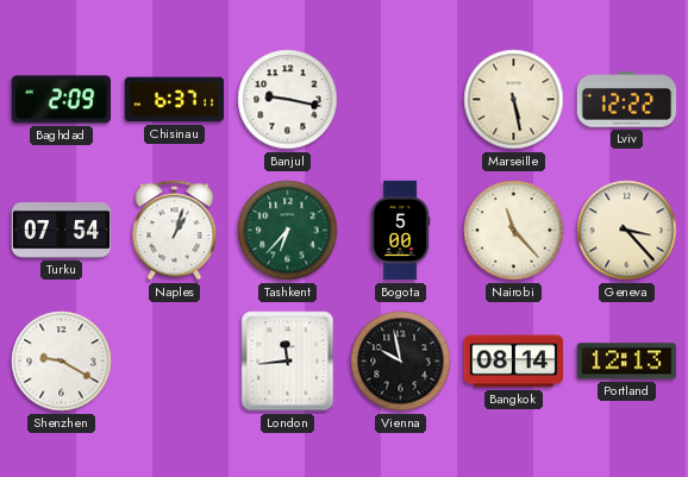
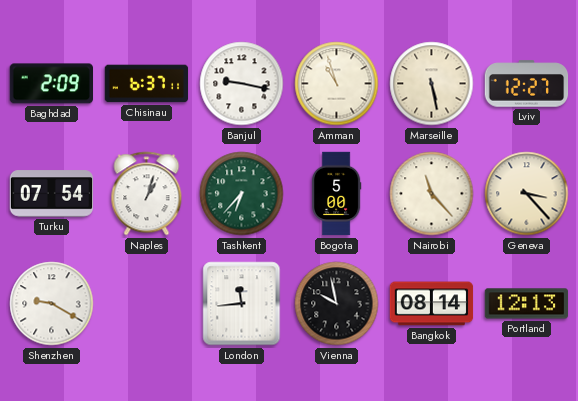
Amman: none -> 10:57 (337, 84)
Lviv: 12:22 -> 12:27 (527, 84)
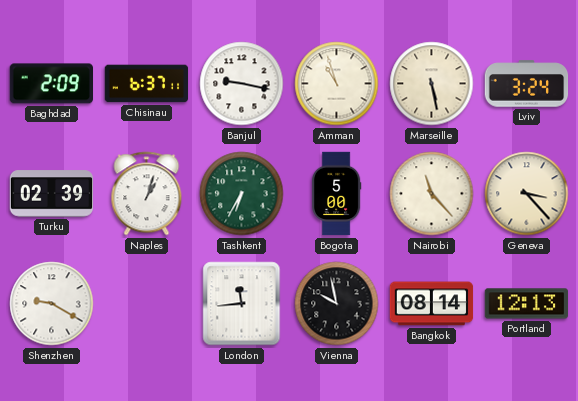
Lviv: 12:27 -> 3:24 (527, 84)
Turku: 07:54 -> 02:39 (52, 194)
Tashkent: 6:37 -> 6:35 (242, 194)
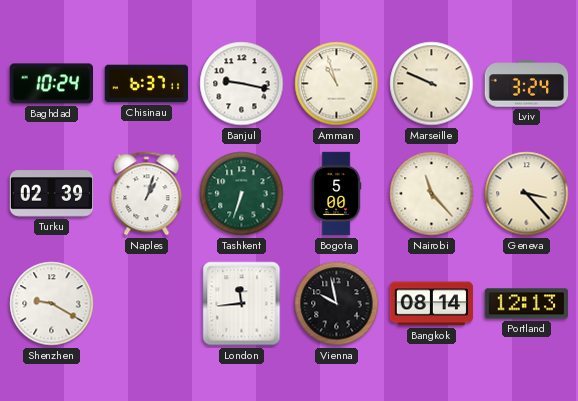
Baghdad: 2:09 -> 10:24 (51, 84)
Marseille: 5:28 -> 9:49 (432, 84)
Tashkent: 6:35 -> 6:33 (242, 194)
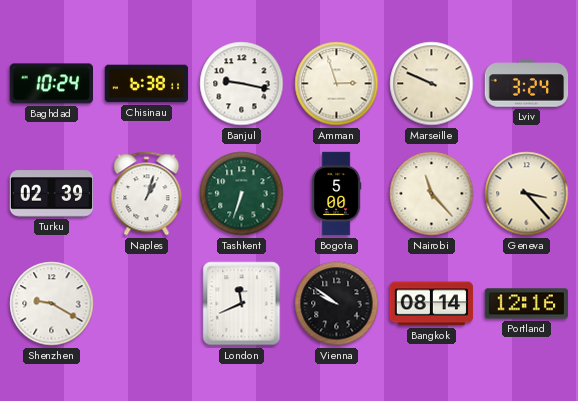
Chisinau: 6:37 -> 6:38 (147, 84)
Amman: 10:57 -> 2:57 (337, 84)
London: 11:44 -> 11:41 (242, 304)
Vienna: 9:58 -> 9:51 (337, 304)
Portland: 12:13 -> 12:16 (527, 304)
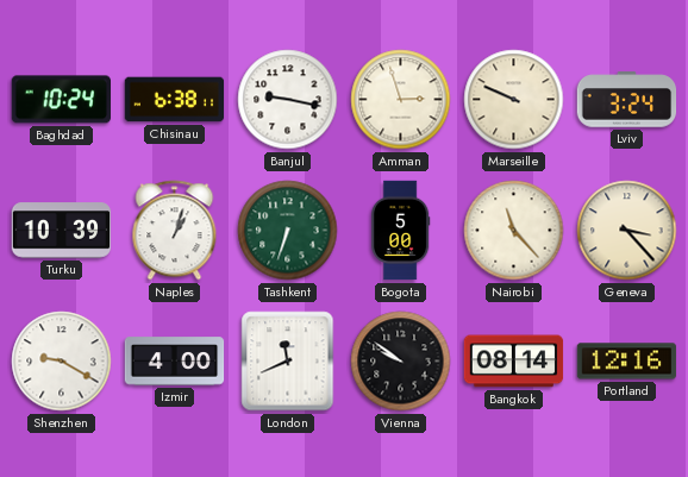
Turku: 02:39 -> 10:39 (62, 231)
Izmir: none -> 4:00 (175, 362)
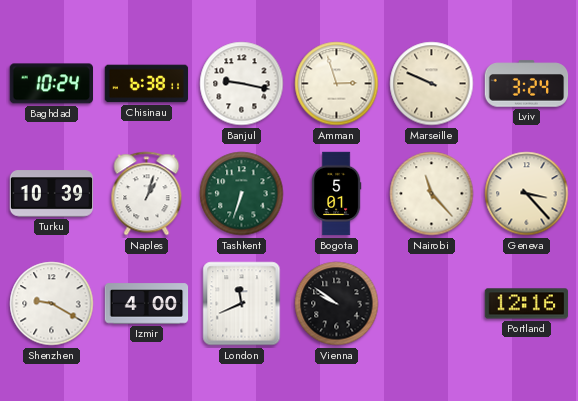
Bogota: 5:00 -> 5:01 (336, 194)
Bangkok: 08:14 -> none (514, 362)
